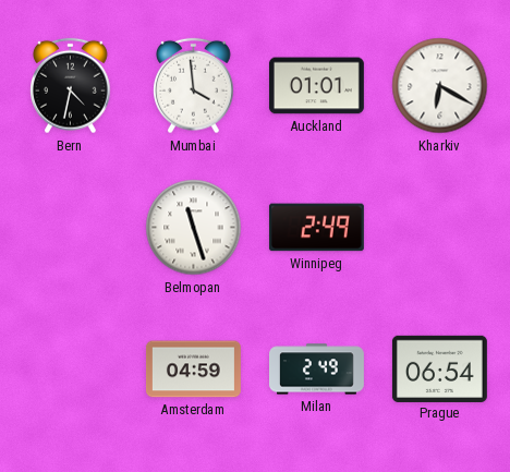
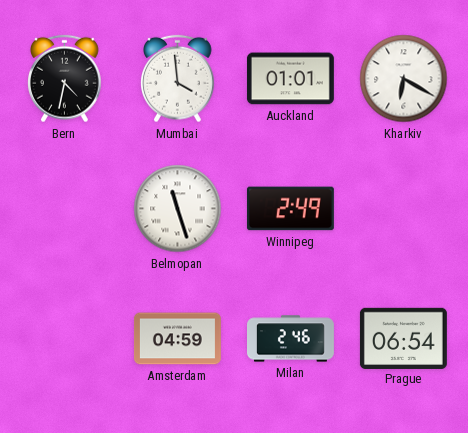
Milan: 2:49 -> 2:46 (291, 339)
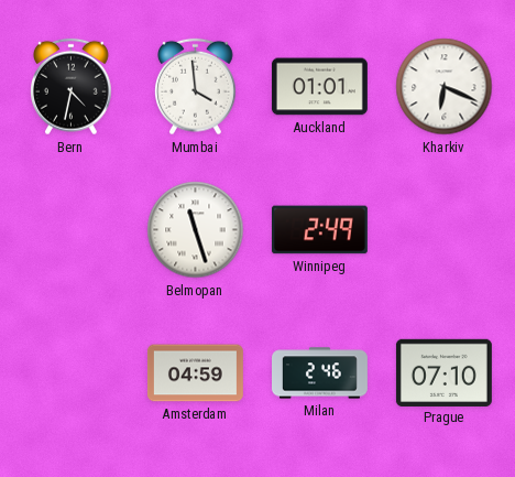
Kharkiv: 6:20 -> 6:19 (445, 87)
Prague: 06:54 -> 07:10 (443, 372)
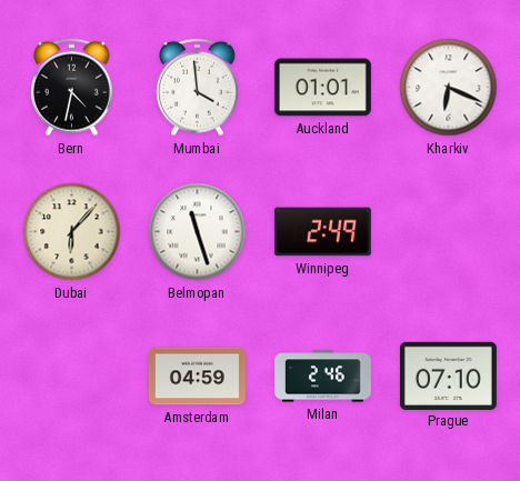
Dubai: none -> 6:07 (72, 232)
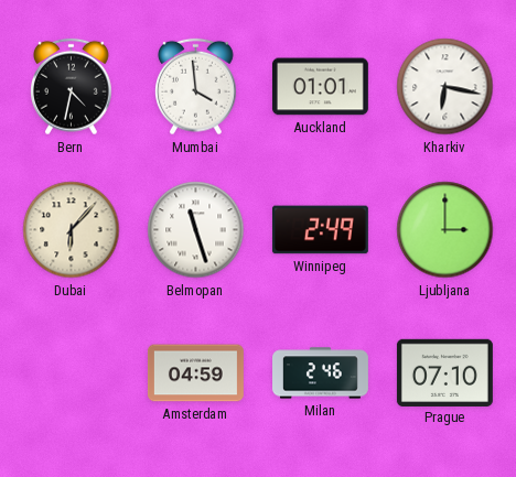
Kharkiv: 6:19 -> 6:17 (445, 87)
Ljubljana: none -> 3:00 (445, 230)
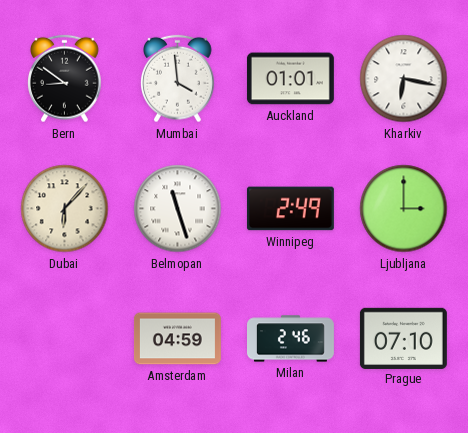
Bern: 4:32 -> 8:51 (65, 79)
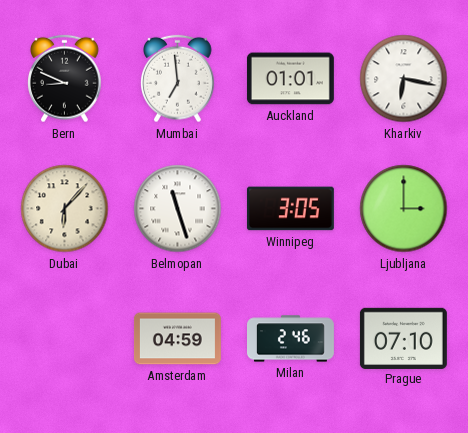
Bern: 8:51 -> 8:49 (65, 79)
Mumbai: 3:59 -> 6:59 (178, 79)
Winnipeg: 2:49 -> 3:05 (290, 209)
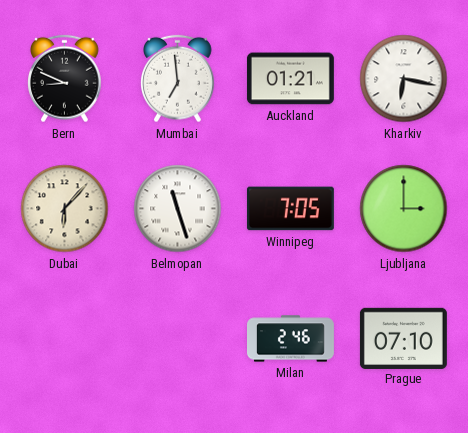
Auckland: 01:01 -> 01:21 (290, 79)
Winnipeg: 3:05 -> 7:05 (290, 209)
Amsterdam: 04:59 -> none (177, 339)
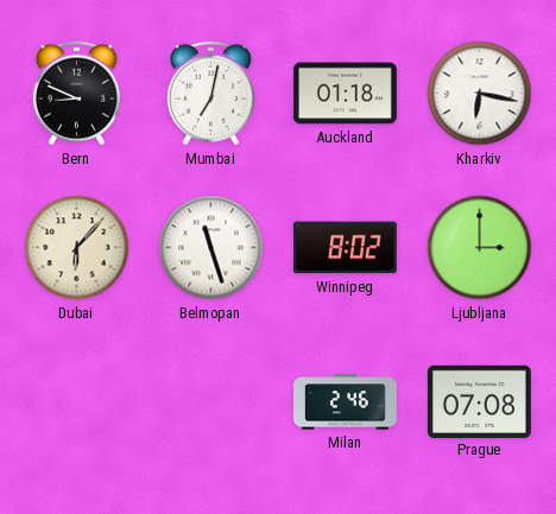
Mumbai: 6:59 -> 7:02 (211, 94)
Auckland: 01:21 -> 01:18 (345, 94)
Winnipeg: 7:05 -> 8:02 (345, 248)
Prague: 07:10 -> 07:08 (479, 401)
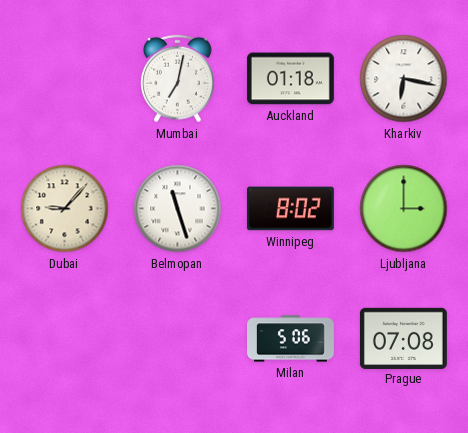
Bern: 8:49 -> none (77, 94)
Dubai: 6:07 -> 9:07 (65, 209)
Milan: 2:46 -> 5:06 (291, 339)
